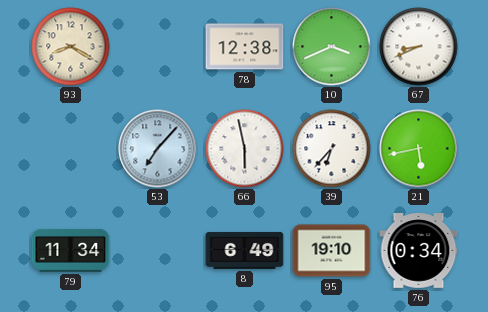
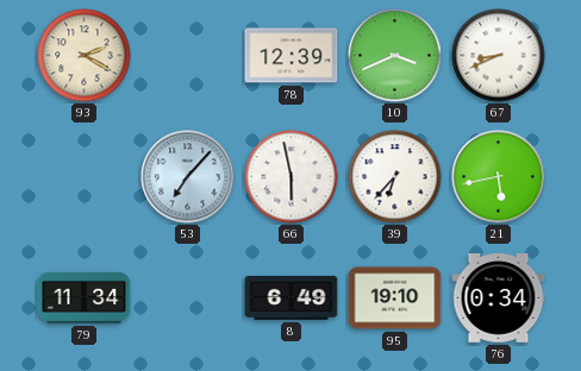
93: 8:20 -> 2:20 (85, 56)
78: 12:38 -> 12:39 (292, 56)
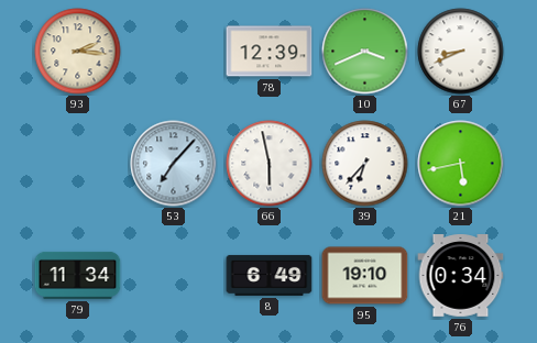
93: 2:20 -> 2:16 (78, 52)
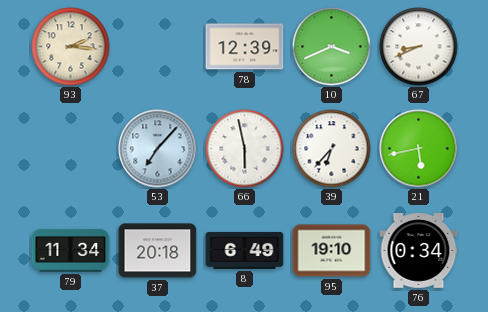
37: none -> 20:18 (158, 251)
